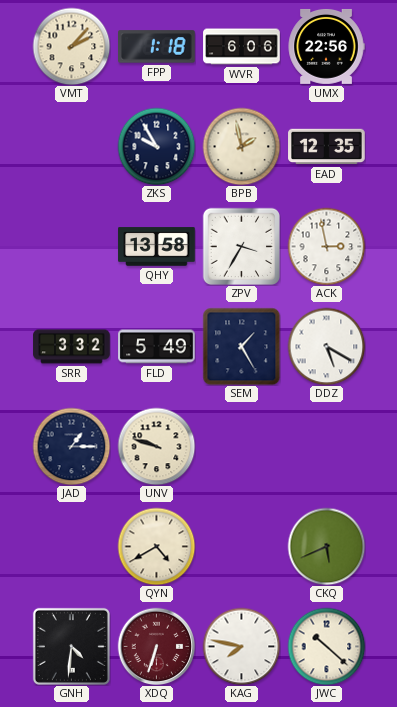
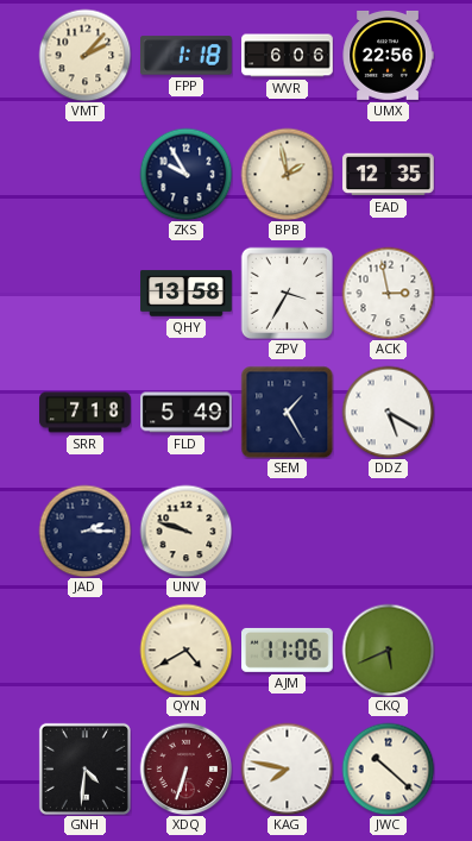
SRR: 3:32 -> 7:18 (86, 413)
JAD: 1:15 -> 2:15 (84, 531)
AJM: none -> 11:06 (288, 649)
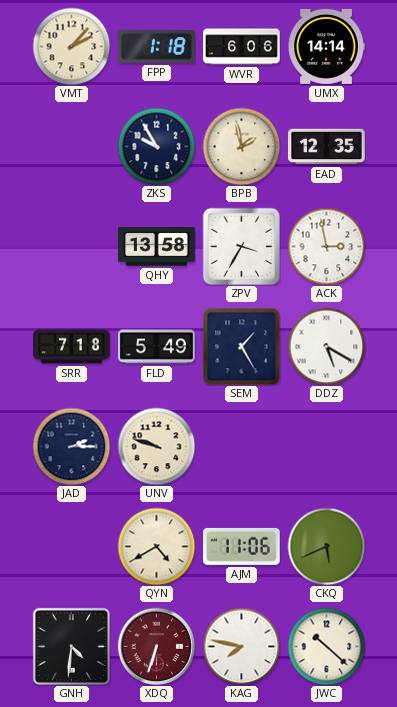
UMX: 22:56 -> 14:14 (326, 46)
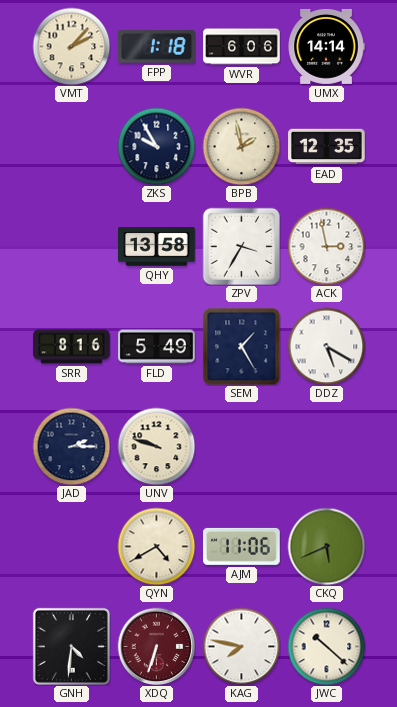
SRR: 7:18 -> 8:16 (72, 347)
